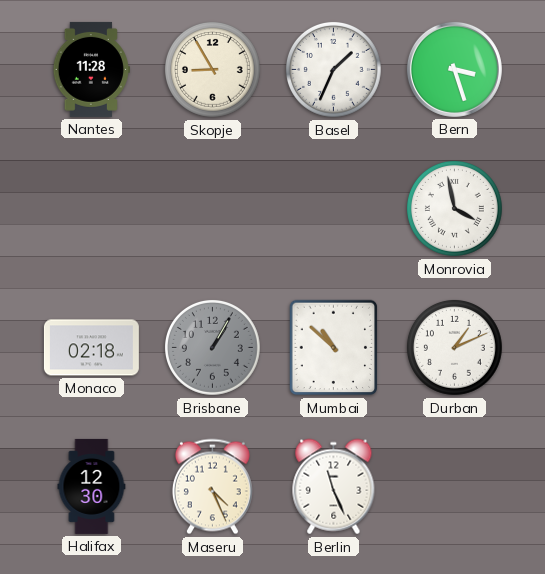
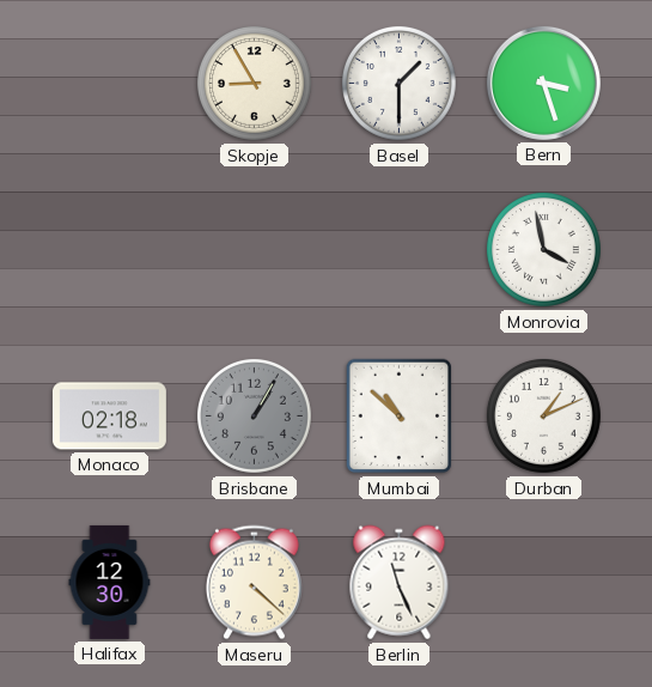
Nantes: 11:28 -> none (91, 69)
Basel: 1:34 -> 1:30 (398, 83)
Maseru: 4:26 -> 4:22 (254, 583)
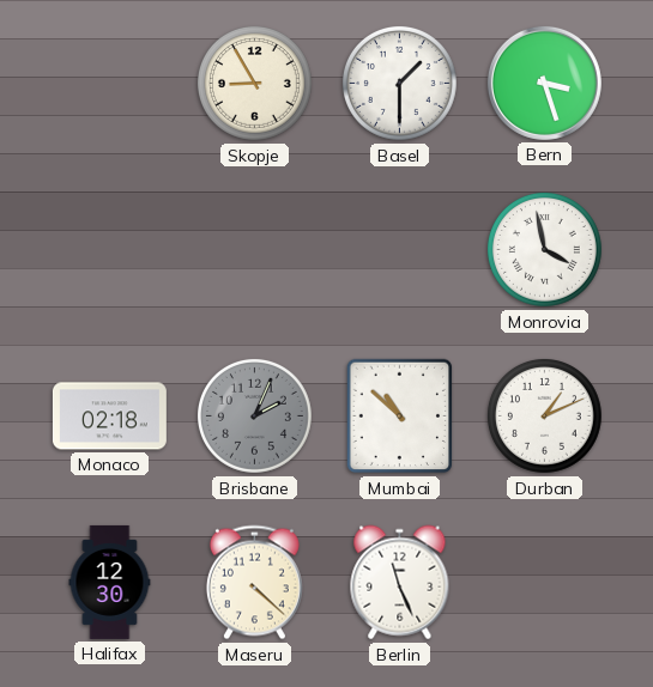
Brisbane: 1:05 -> 2:04 (254, 415)
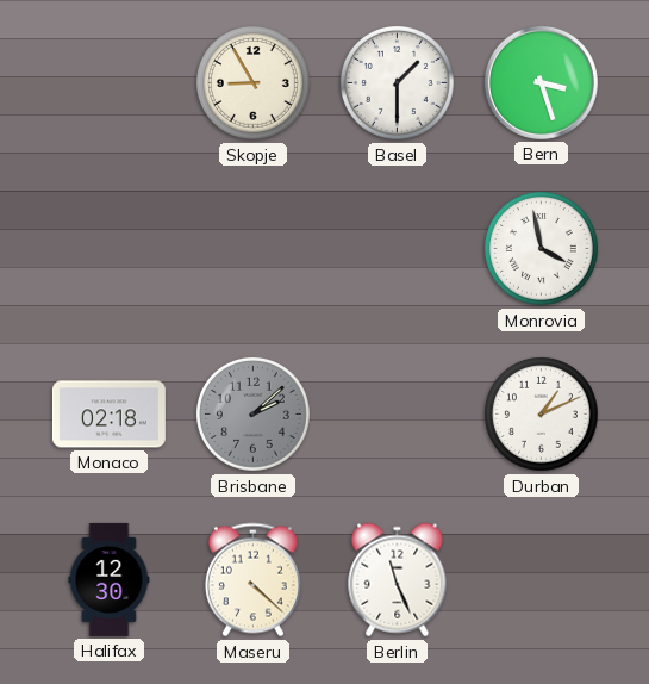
Brisbane: 2:04 -> 2:08 (252, 413)
Mumbai: 10:52 -> none (400, 417)
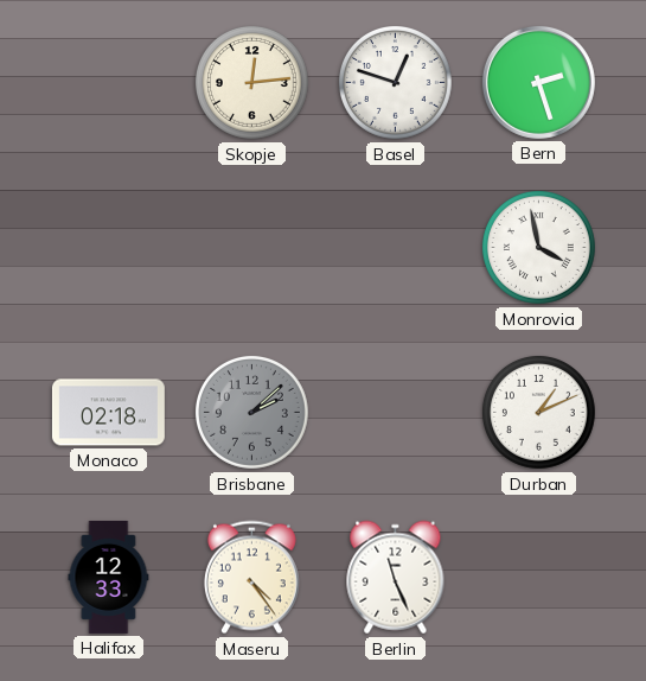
Skopje: 8:55 -> 12:14 (251, 82)
Basel: 1:30 -> 12:48 (395, 82)
Bern: 3:27 -> 2:27 (538, 82)
Halifax: 12:30 -> 12:33 (109, 577)
Maseru: 4:22 -> 4:24 (251, 578)
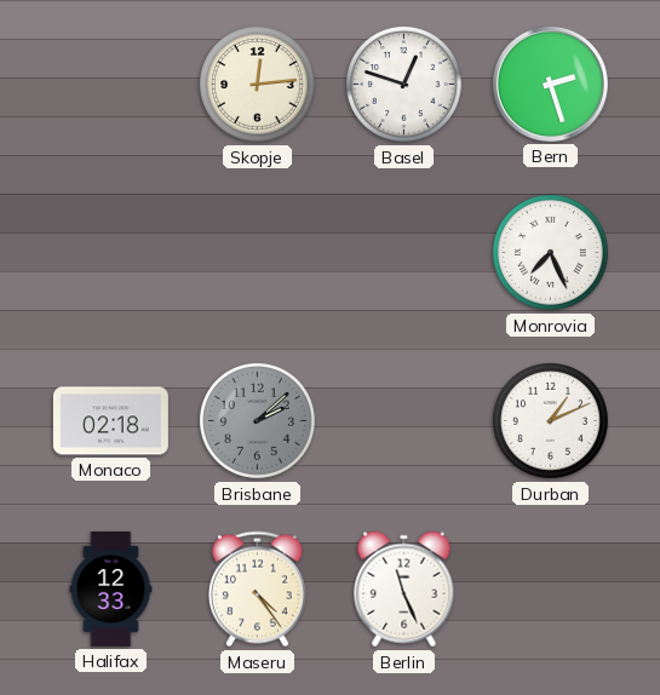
Monrovia: 3:58 -> 7:26 (550, 252)
